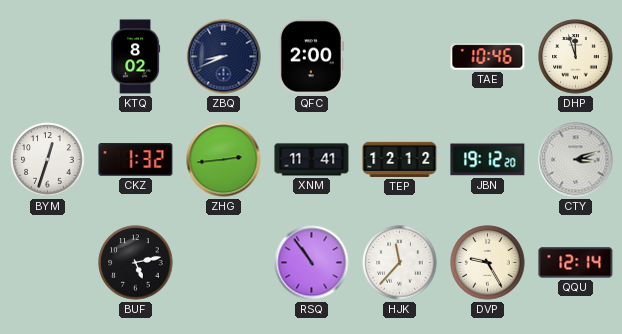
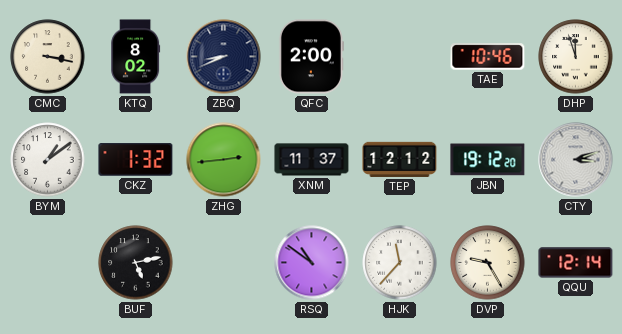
CMC: none -> 3:17 (48, 57)
BYM: 12:33 -> 1:09 (48, 160)
XNM: 11:41 -> 11:37 (312, 160)
RSQ: 10:54 -> 10:51 (312, 263)
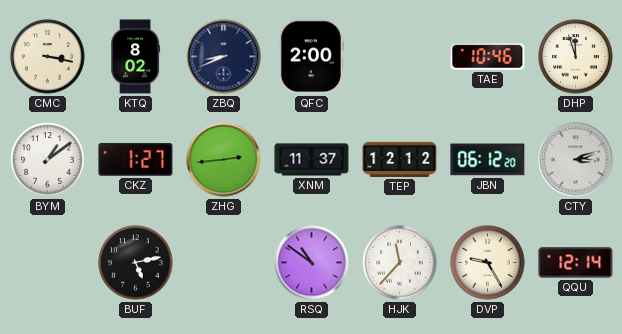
CKZ: 1:32 -> 1:27 (136, 160)
JBN: 19:12 -> 06:12 (488, 160)
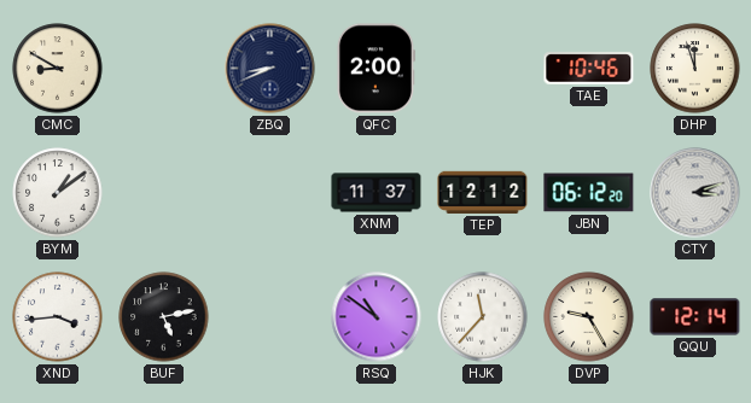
CMC: 3:17 -> 8:50 (58, 69)
KTQ: 8:02 -> none (136, 57)
CKZ: 1:27 -> none (136, 160)
ZHG: 2:44 -> none (224, 160)
XND: none -> 3:44 (58, 317)
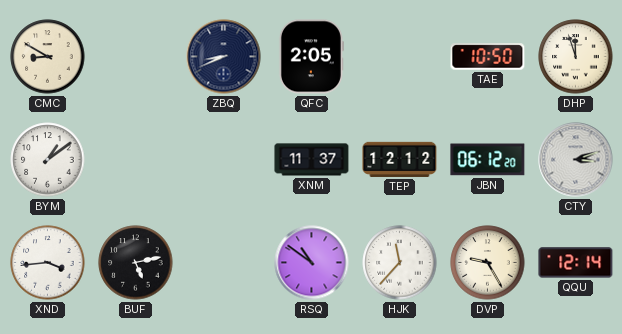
QFC: 2:00 -> 2:05 (311, 57)
TAE: 10:46 -> 10:50 (488, 57)
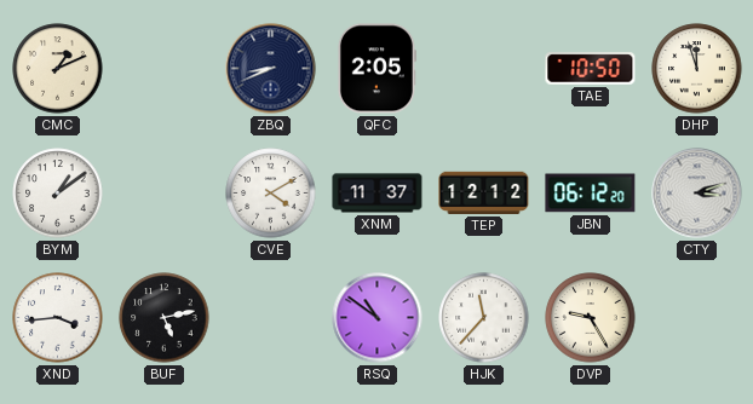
CMC: 8:50 -> 1:11 (58, 69)
CVE: none -> 4:10 (271, 194)
QQU: 12:14 -> none (576, 263)
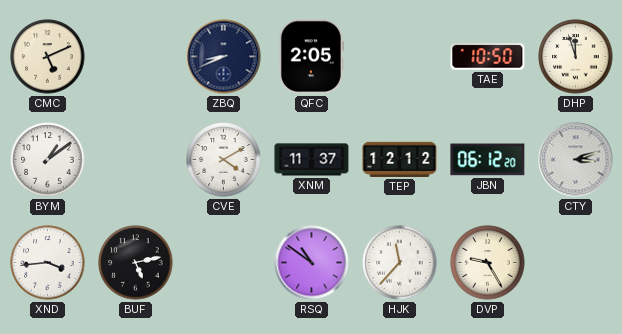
CMC: 1:11 -> 5:11 (48, 57)
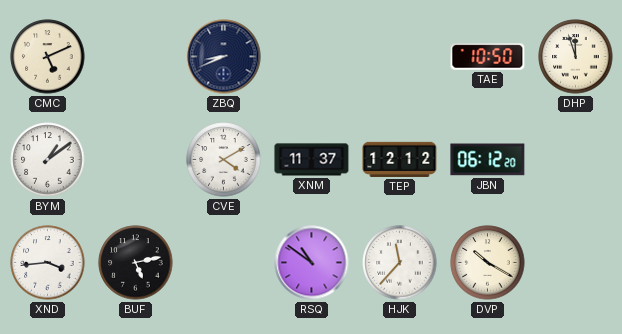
QFC: 2:05 -> none (311, 57)
CTY: 3:12 -> none (576, 160)
DVP: 9:25 -> 10:20 (488, 263)
